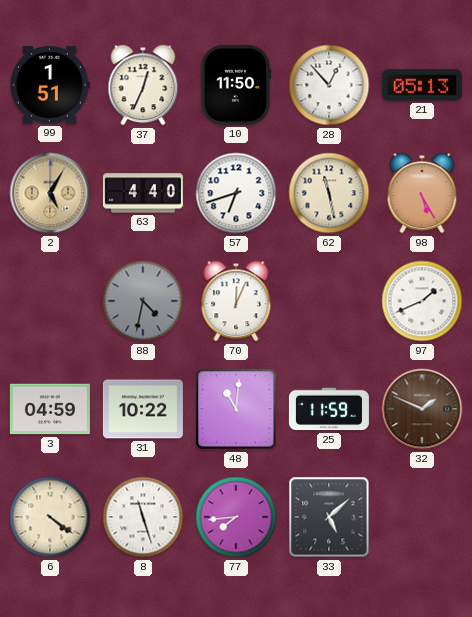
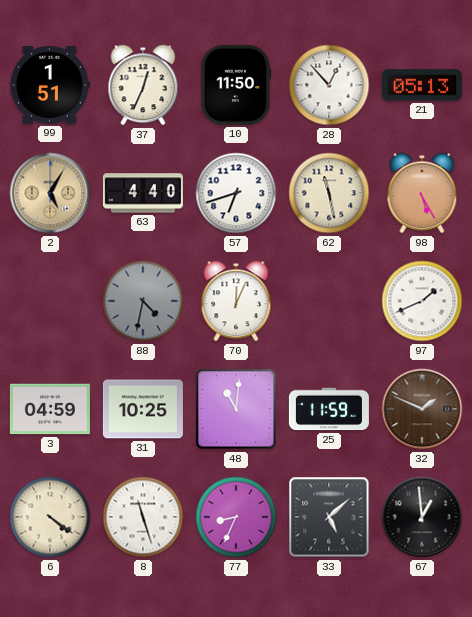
31: 10:22 -> 10:25 (143, 409)
77: 7:44 -> 8:34 (236, 517)
67: none -> 12:59 (422, 517)
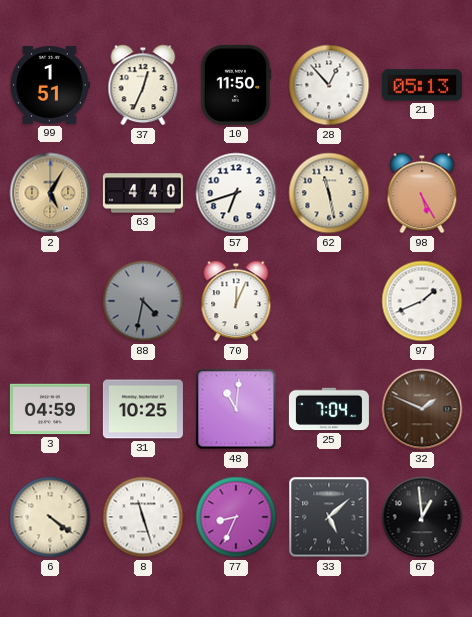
25: 11:59 -> 7:04 (329, 409)
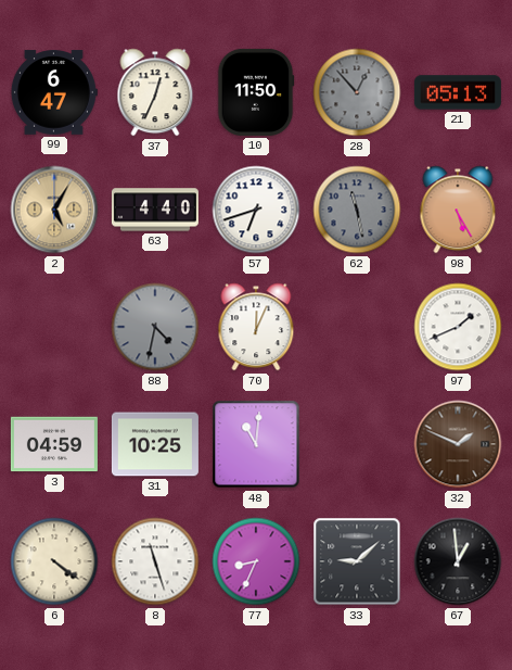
99: 1:51 -> 6:47 (54, 92)
28 dial: white -> grey (357, 92)
62 dial: cream -> grey (357, 210)
25: 7:04 -> none (329, 409)
33: 5:08 -> 9:08 (357, 561)
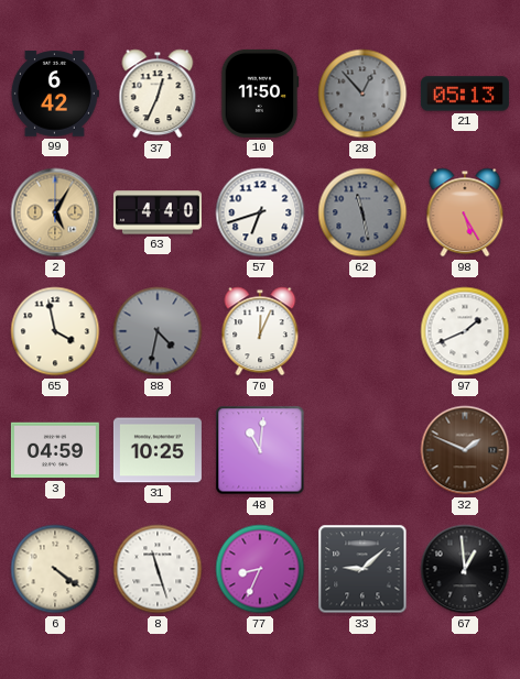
99: 6:47 -> 6:42 (55, 94)
65: none -> 3:58 (55, 331)
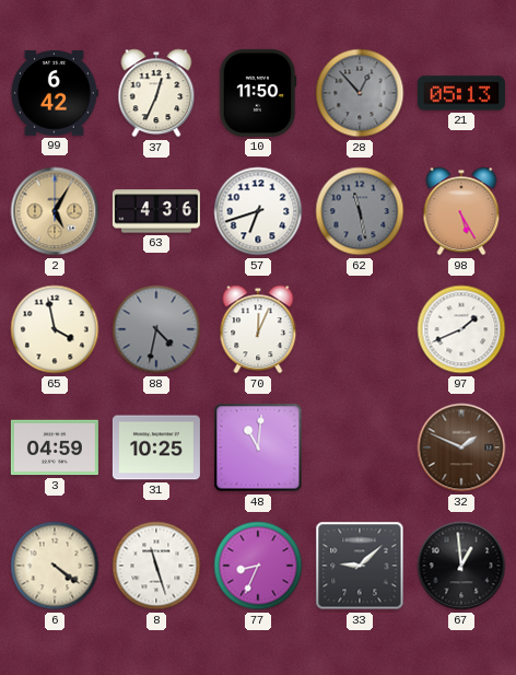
63: 4:40 -> 4:36 (156, 211)
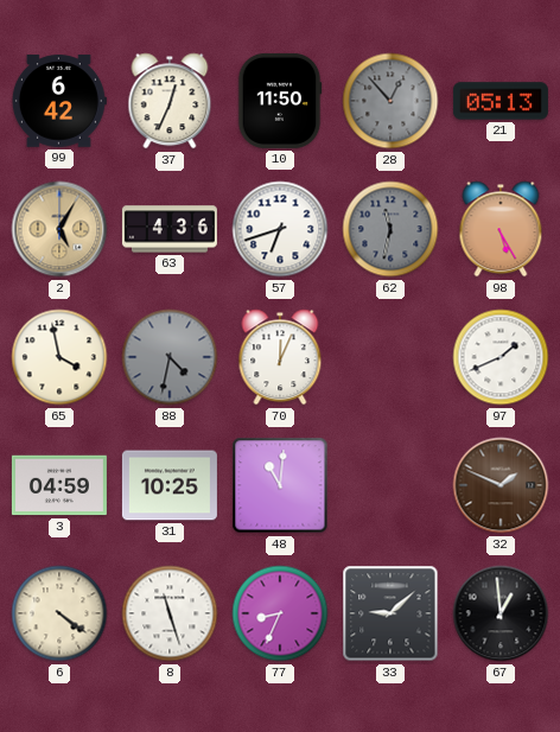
62: 11:28 -> 11:32 (390, 229)
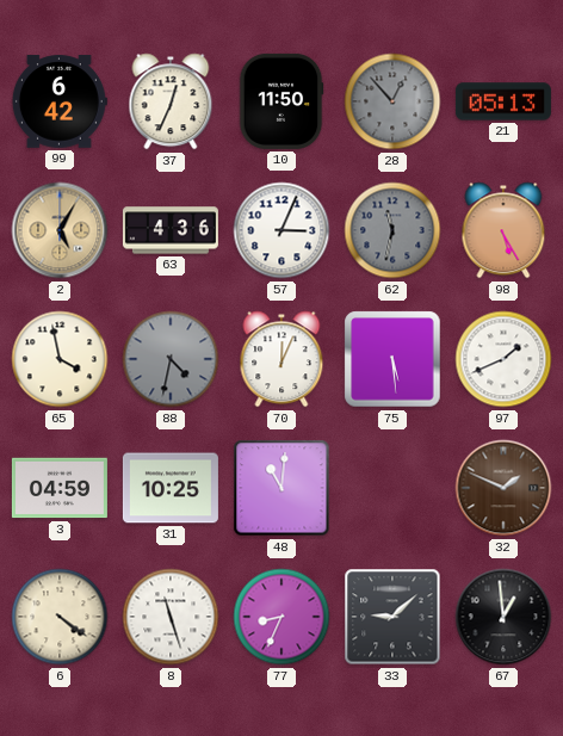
57: 6:42 -> 3:04 (281, 230)
75: none -> 5:29 (392, 359)
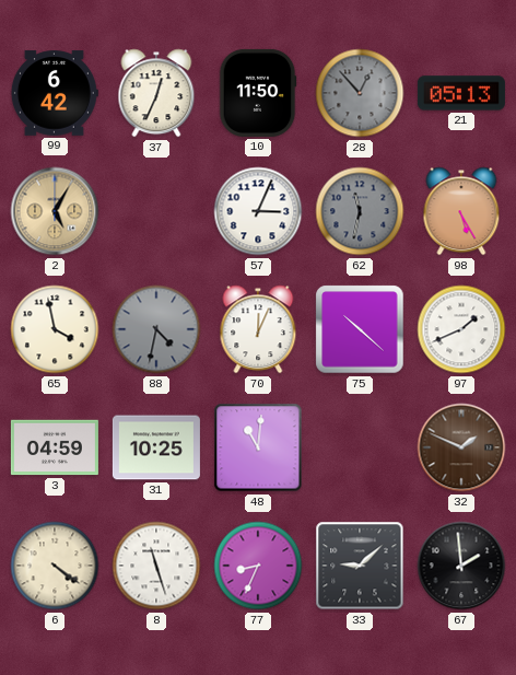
63: 4:36 -> none (171, 230)
75: 5:29 -> 10:22 (360, 329)
67: 12:59 -> 1:59 (461, 566)
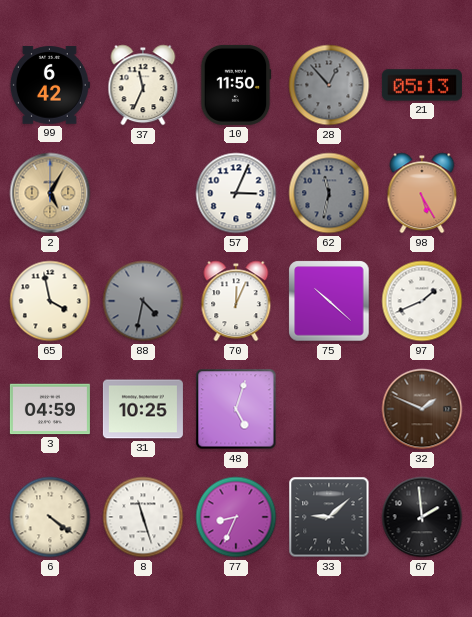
37: 12:34 -> 11:34 (143, 85)
48: 11:01 -> 5:03 (236, 409)
